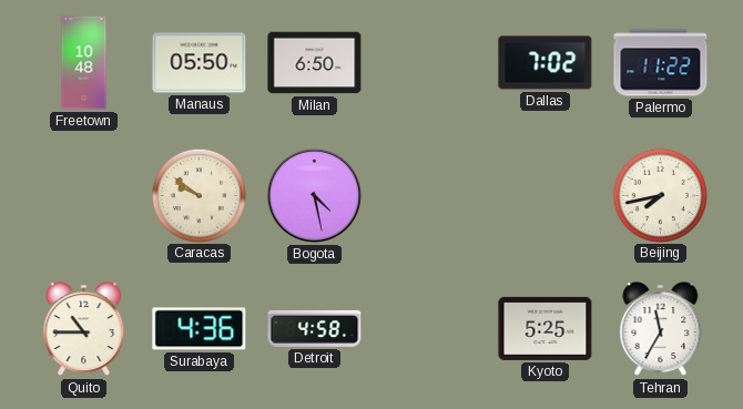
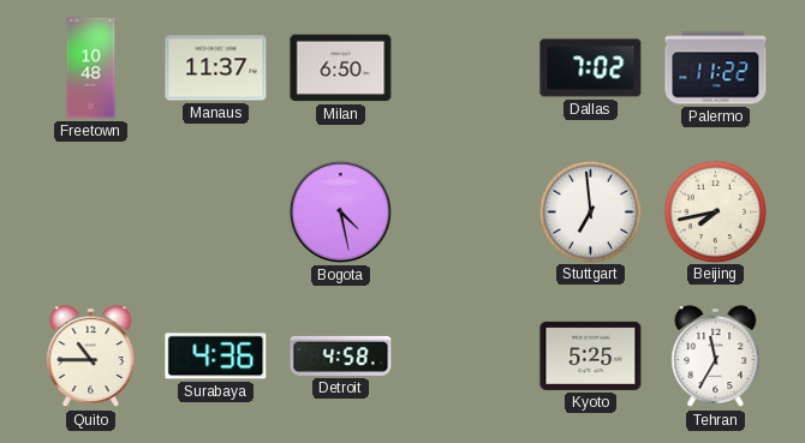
Manaus: 05:50 -> 11:37 (216, 68)
Caracas: 9:51 -> none (199, 195)
Stuttgart: none -> 6:59 (590, 211)
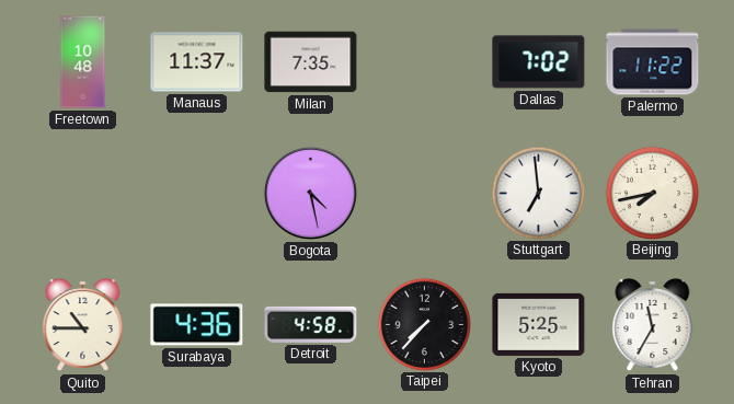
Milan: 6:50 -> 7:35 (311, 62)
Taipei: none -> 7:37 (424, 324)
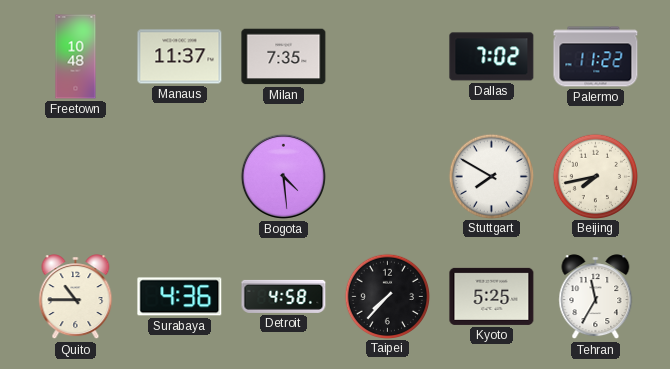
Bogota: 4:28 -> 4:29 (283, 176)
Stuttgart: 6:59 -> 7:50 (491, 176)
